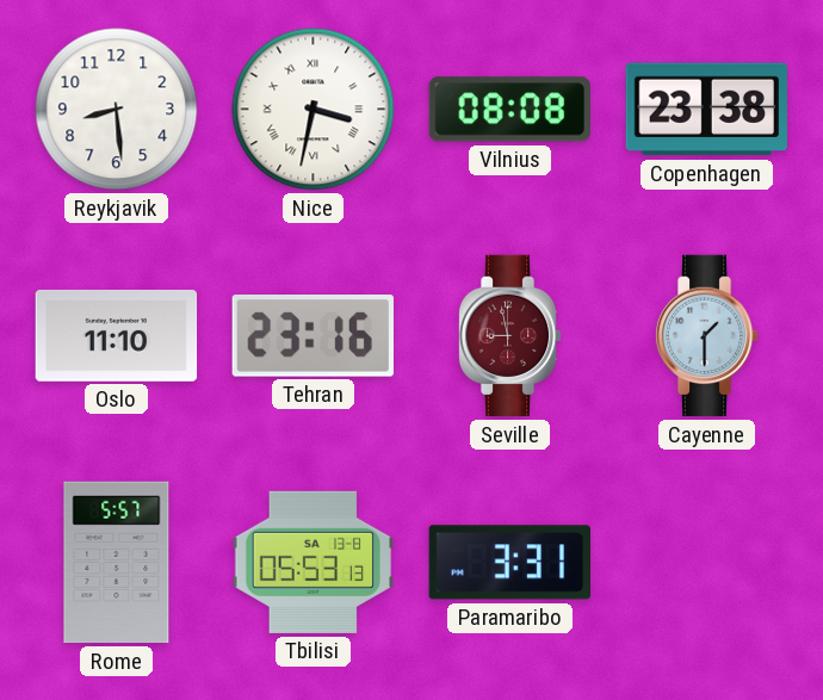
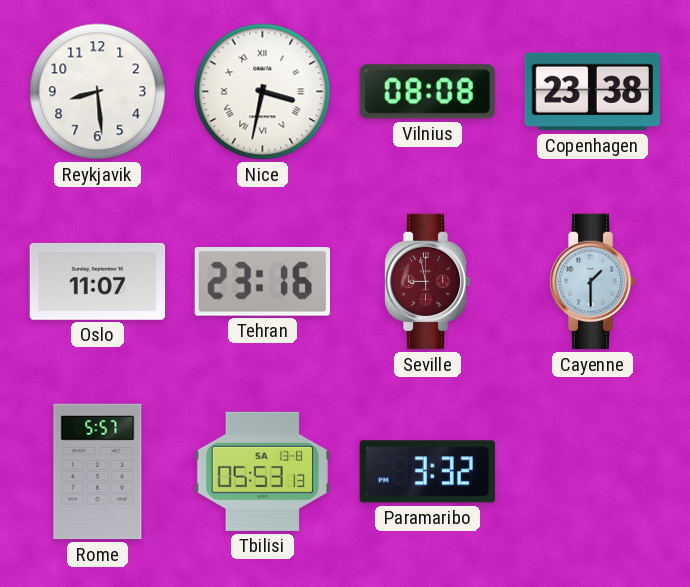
Oslo: 11:10 -> 11:07 (98, 281)
Paramaribo: 3:31 -> 3:32 (427, 472)
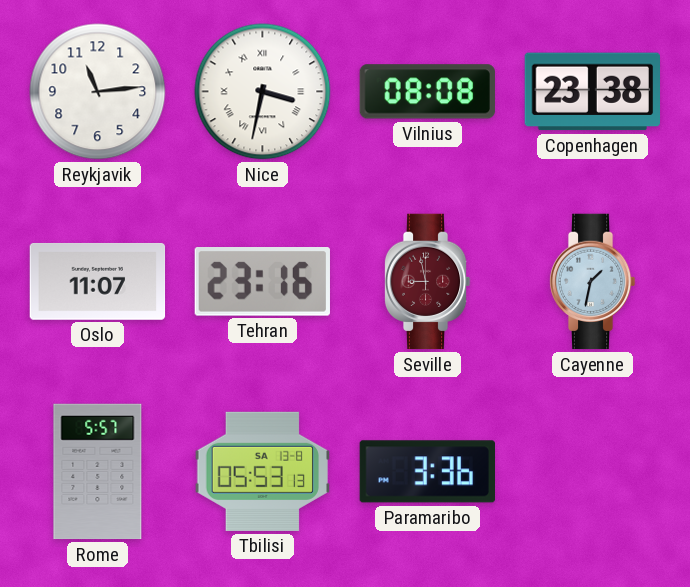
Reykjavik: 8:29 -> 11:14 (98, 92)
Cayenne: 1:30 -> 1:32 (592, 282)
Paramaribo: 3:32 -> 3:36 (427, 472)
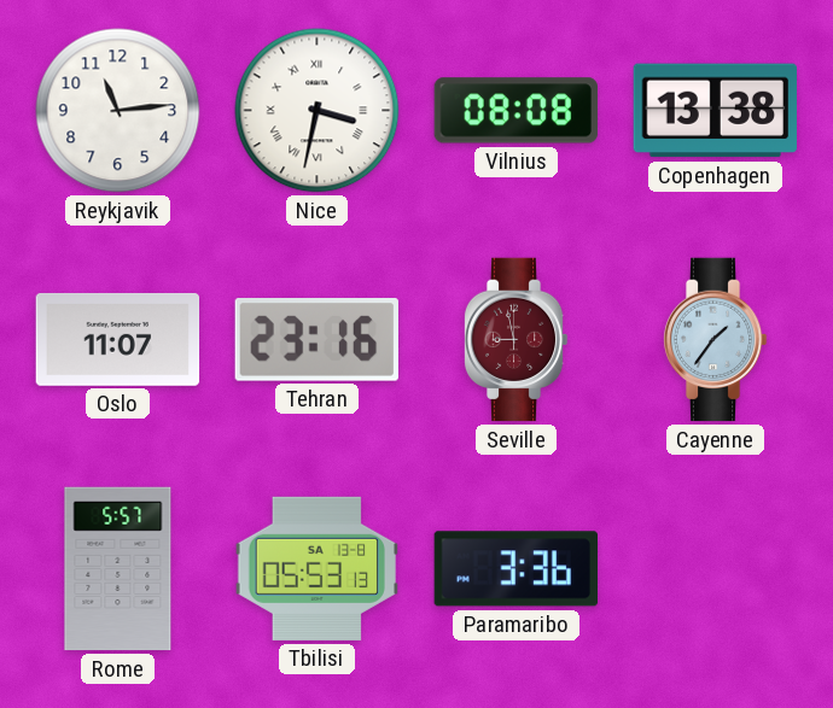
Copenhagen: 23:38 -> 13:38 (715, 111)
Cayenne: 1:32 -> 1:36 (715, 340)
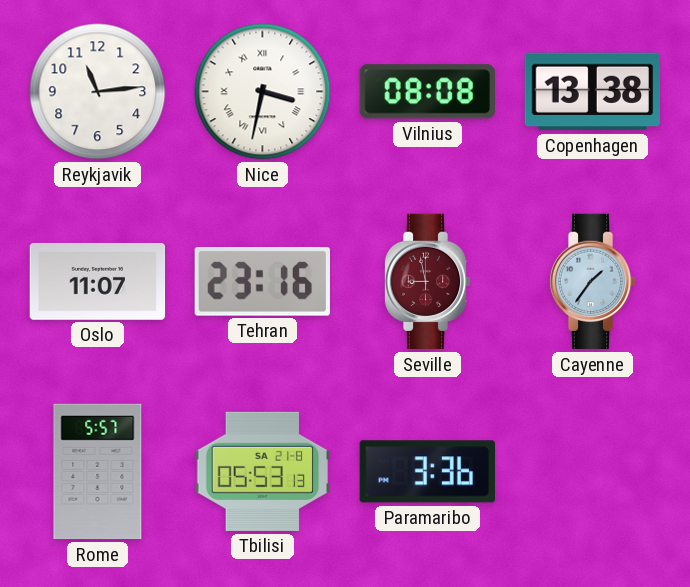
Tbilisi date: SA 13-8 -> SA 21-8 (262, 471)
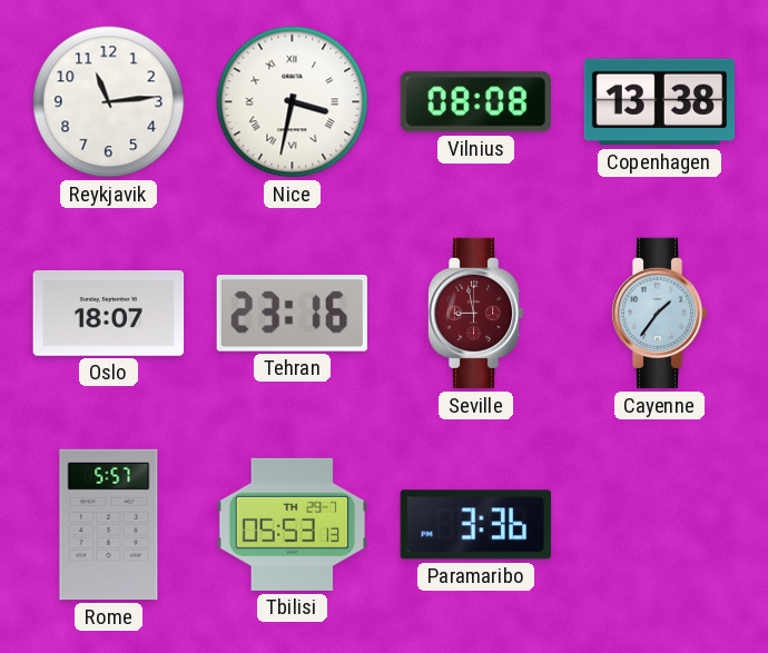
Oslo: 11:07 -> 18:07 (109, 313)
Tbilisi date: SA 21-8 -> TH 29-7 (292, 524)
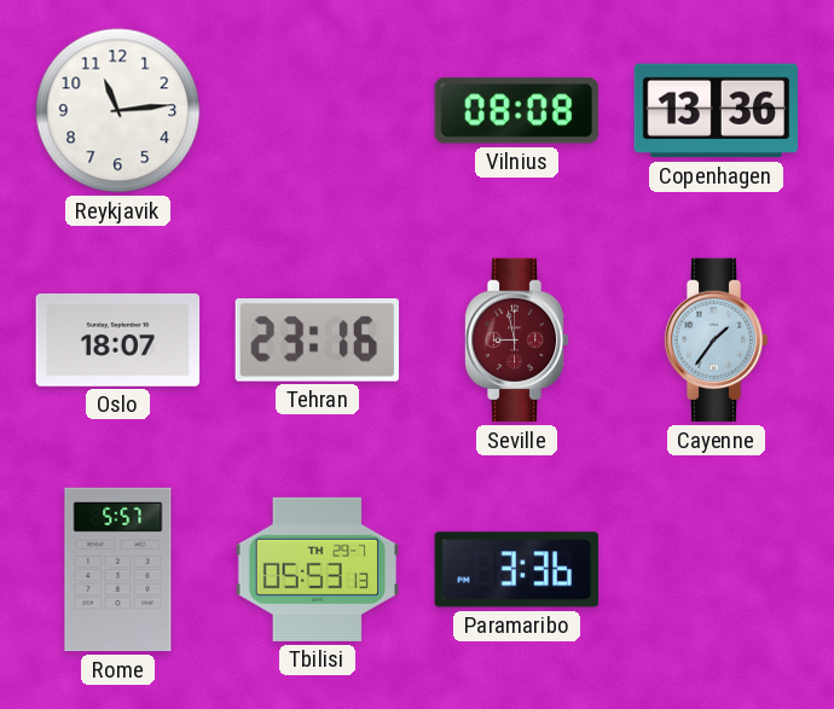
Nice: 3:32 -> none (293, 102)
Copenhagen: 13:38 -> 13:36 (716, 111)
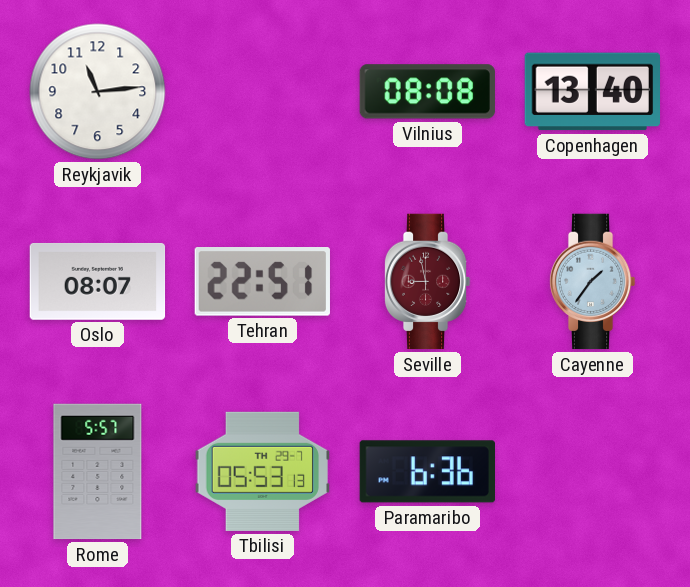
Copenhagen: 13:36 -> 13:40 (592, 92)
Oslo: 18:07 -> 08:07 (98, 281)
Tehran: 23:16 -> 22:51 (262, 282)
Paramaribo: 3:36 -> 6:36 (427, 472)
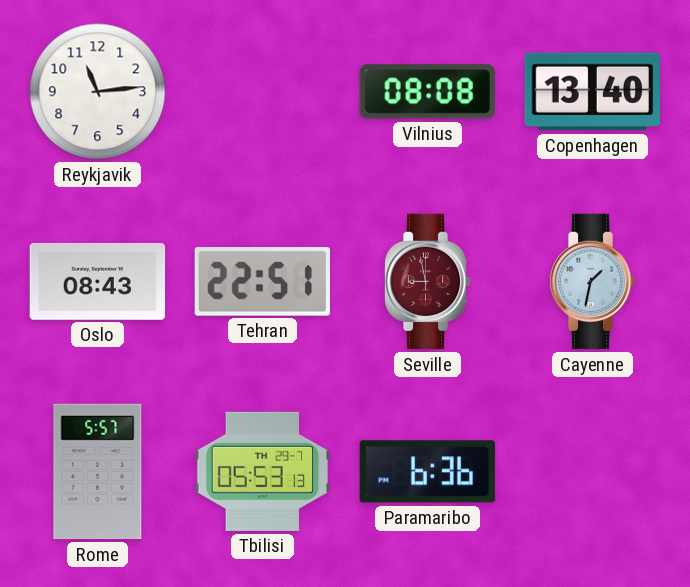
Oslo: 08:07 -> 08:43 (98, 281)
Cayenne: 1:36 -> 1:32 (592, 282)
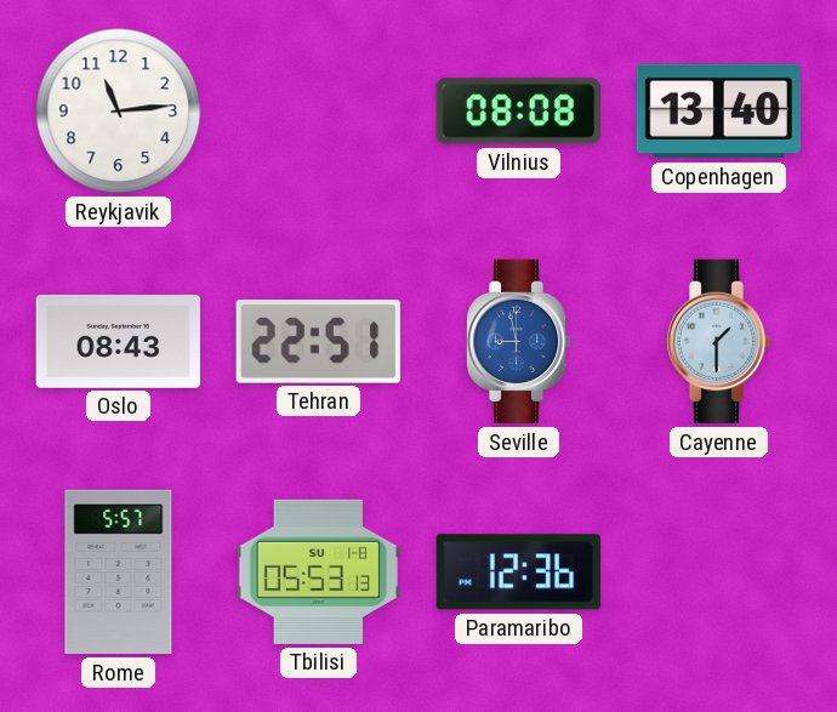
Seville dial: burgundy -> blue (518, 342)
Cayenne: 1:32 -> 1:30 (718, 342)
Tbilisi date: TH 29-7 -> SU 1-8 (318, 571)
Paramaribo: 6:36 -> 12:36 (518, 573)
